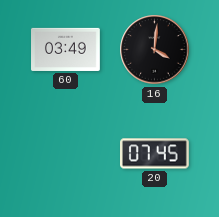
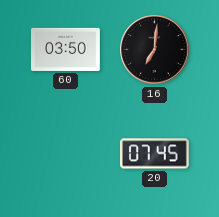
60: 03:49 -> 03:50 (66, 49)
16: 4:01 -> 7:01 (155, 50)
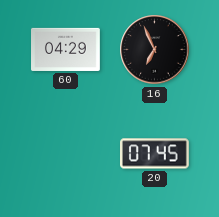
60: 03:50 -> 04:29 (66, 49)
16: 7:01 -> 6:56 (155, 50)
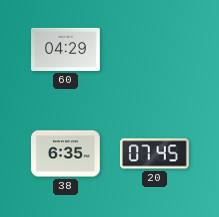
16: 6:56 -> none (155, 50)
38: none -> 6:35 (66, 154)
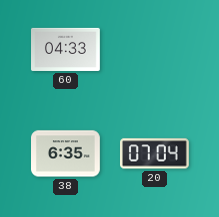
60: 04:29 -> 04:33 (66, 49)
20: 07:45 -> 07:04 (155, 154)
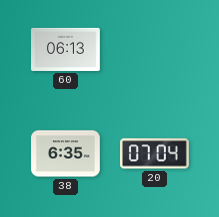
60: 04:33 -> 06:13 (66, 49)
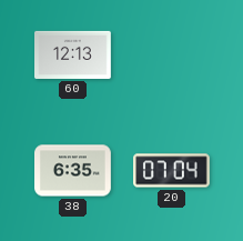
60: 06:13 -> 12:13 (73, 54)
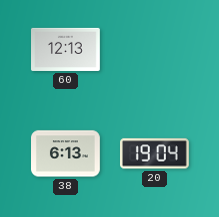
38: 6:35 -> 6:13 (66, 154)
20: 07:04 -> 19:04 (155, 154)
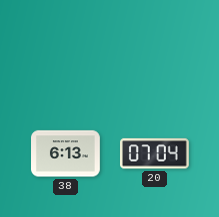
60: 12:13 -> none (66, 49)
20: 19:04 -> 07:04 (155, 154)
